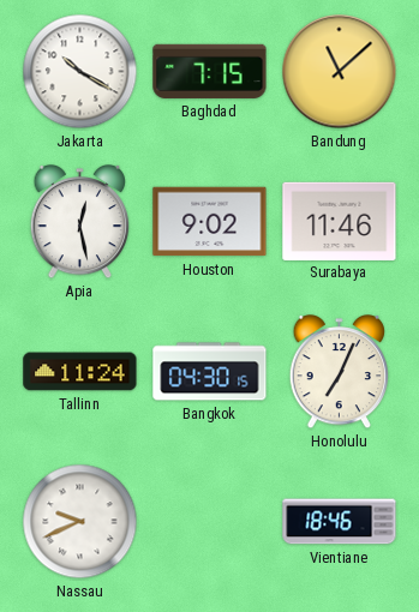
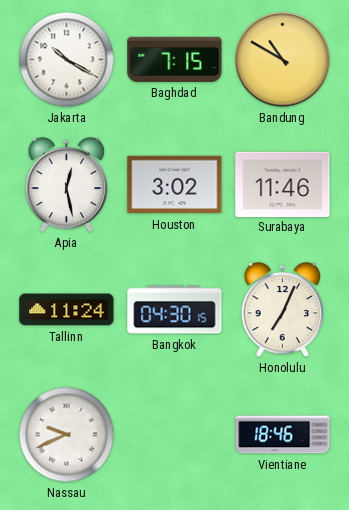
Bandung: 11:08 -> 10:50 (283, 60)
Houston: 9:02 -> 3:02 (175, 185)
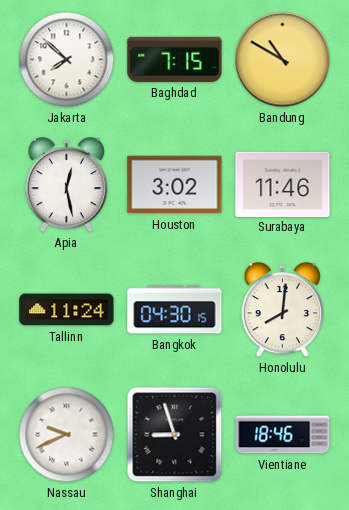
Jakarta: 10:20 -> 7:52 (67, 60)
Honolulu: 7:04 -> 8:01 (283, 311)
Shanghai: none -> 8:57 (175, 435)
